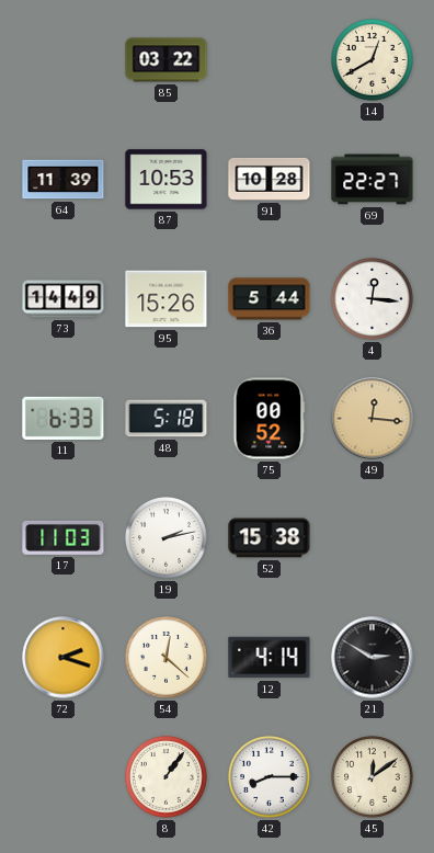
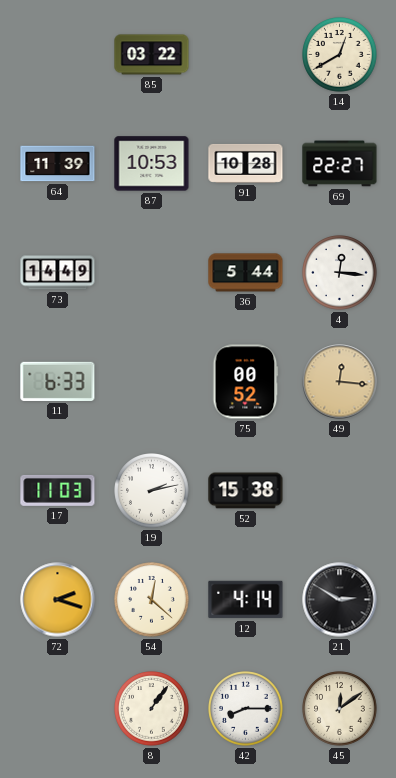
95: 15:26 -> none (167, 299)
48: 5:18 -> none (167, 419)
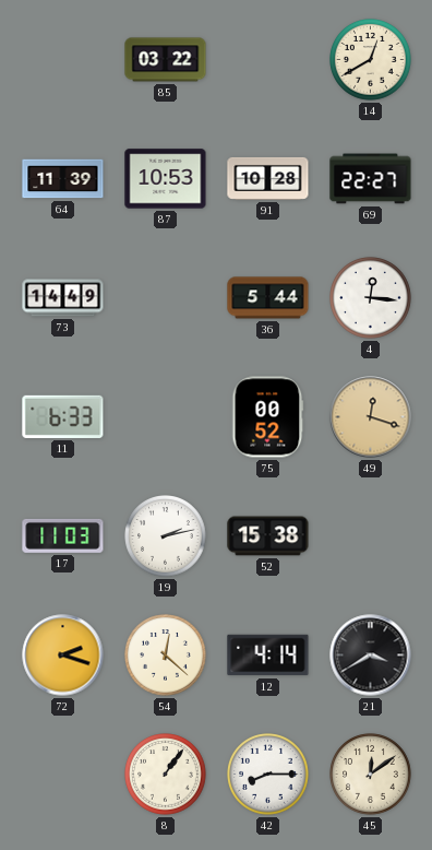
49: 12:16 -> 12:18 (371, 417)
21: 2:50 -> 3:40 (371, 656)
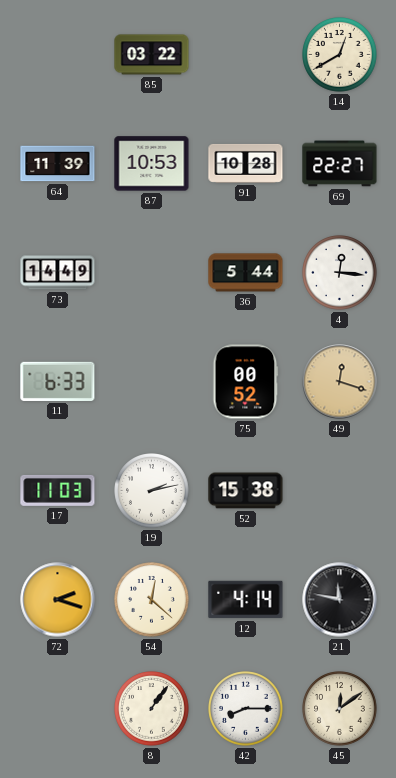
21: 3:40 -> 11:47 (340, 600)
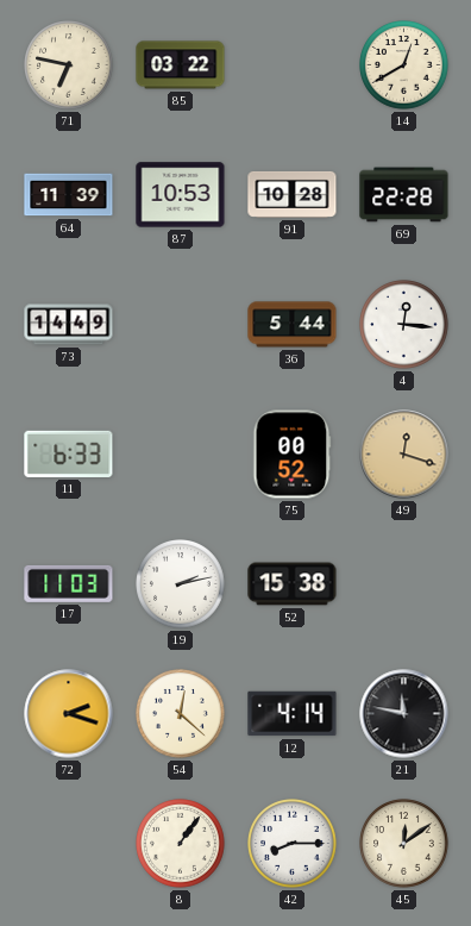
71: none -> 6:47 (69, 65)
69: 22:27 -> 22:28 (404, 195)
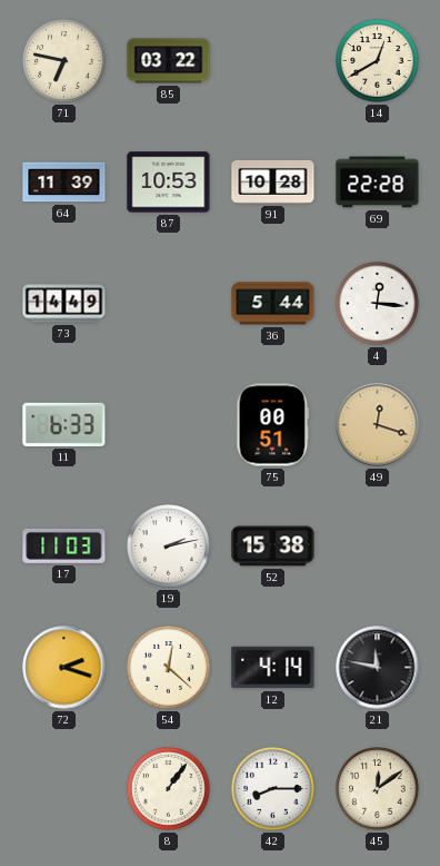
75: 00:52 -> 00:51 (273, 425)
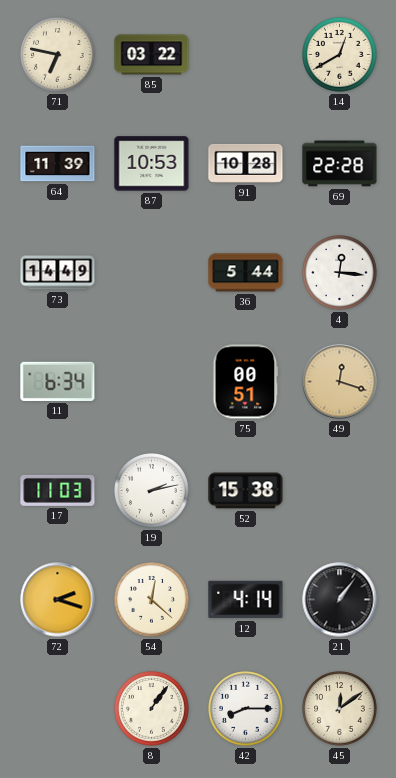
11: 6:33 -> 6:34 (58, 381)
21: 11:47 -> 1:06 (340, 600)
